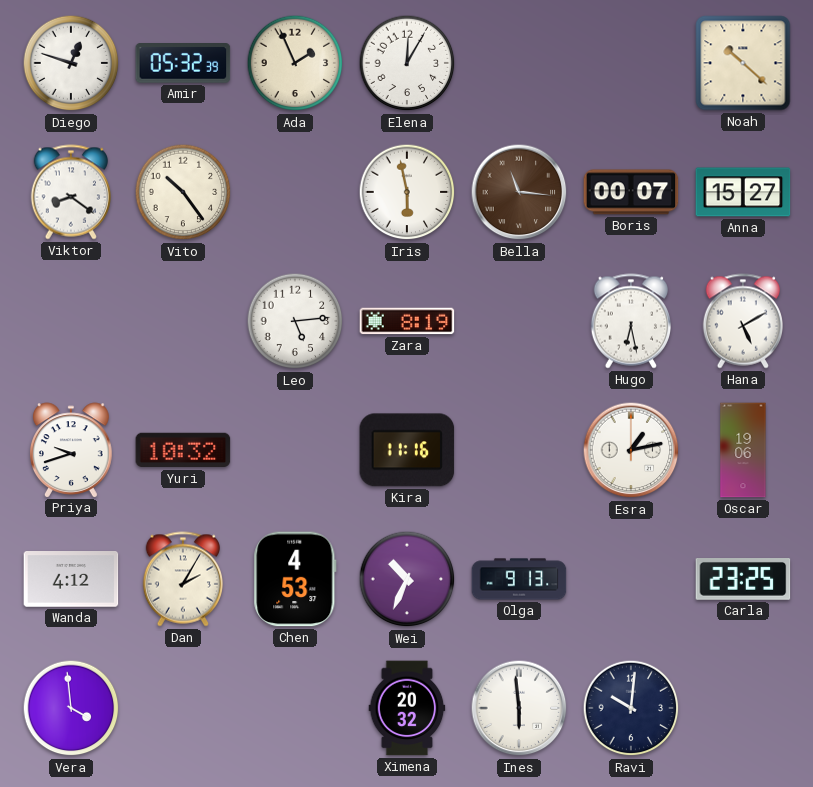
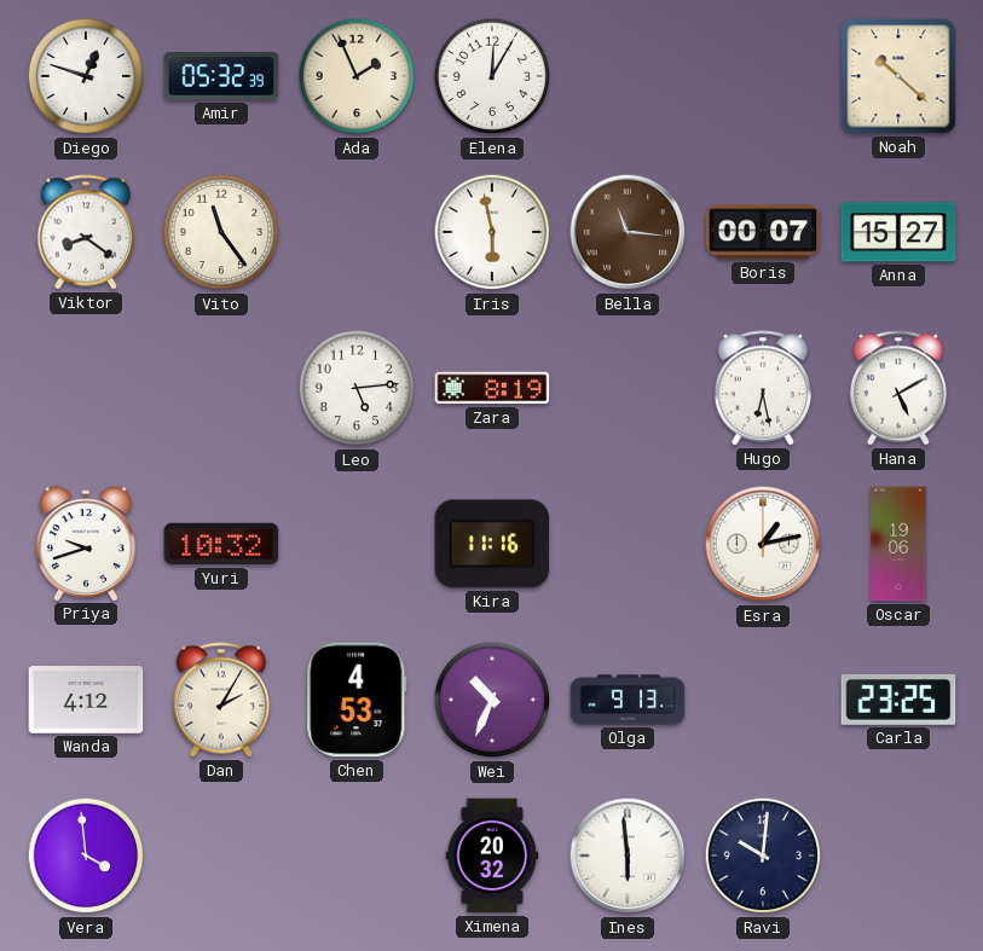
Vito: 10:24 -> 11:24 (221, 232)
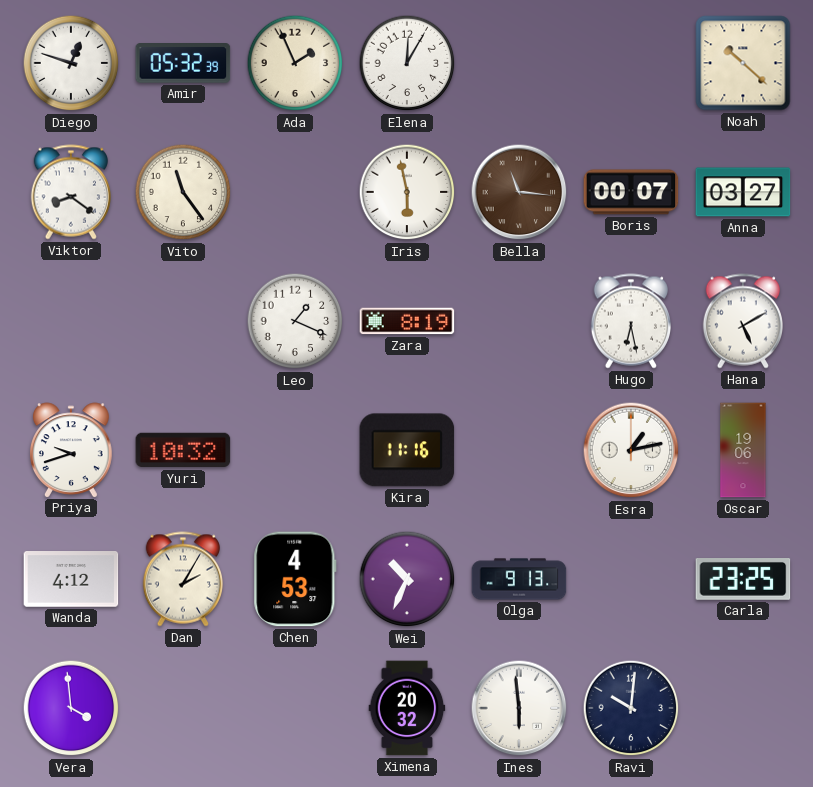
Anna: 15:27 -> 03:27 (743, 192)
Leo: 5:14 -> 1:19 (295, 321)
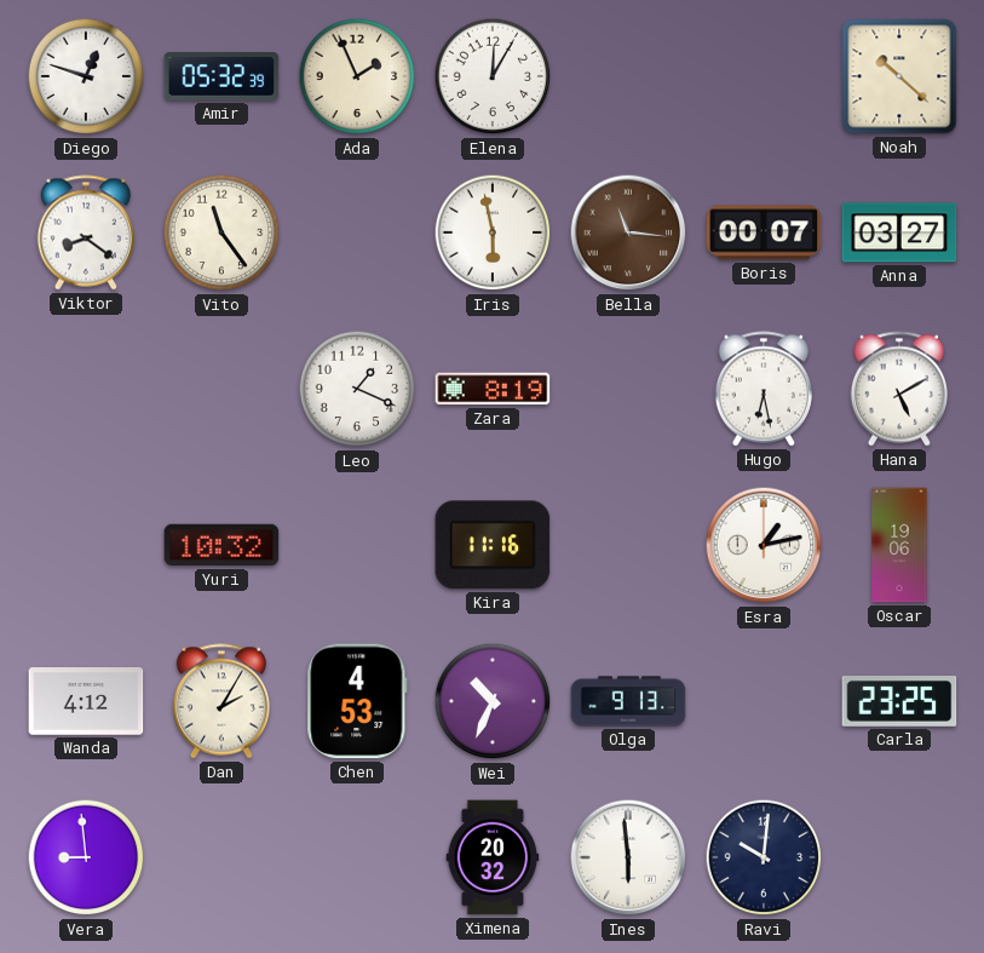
Priya: 9:42 -> none (71, 450)
Vera: 3:59 -> 8:59 (86, 857)
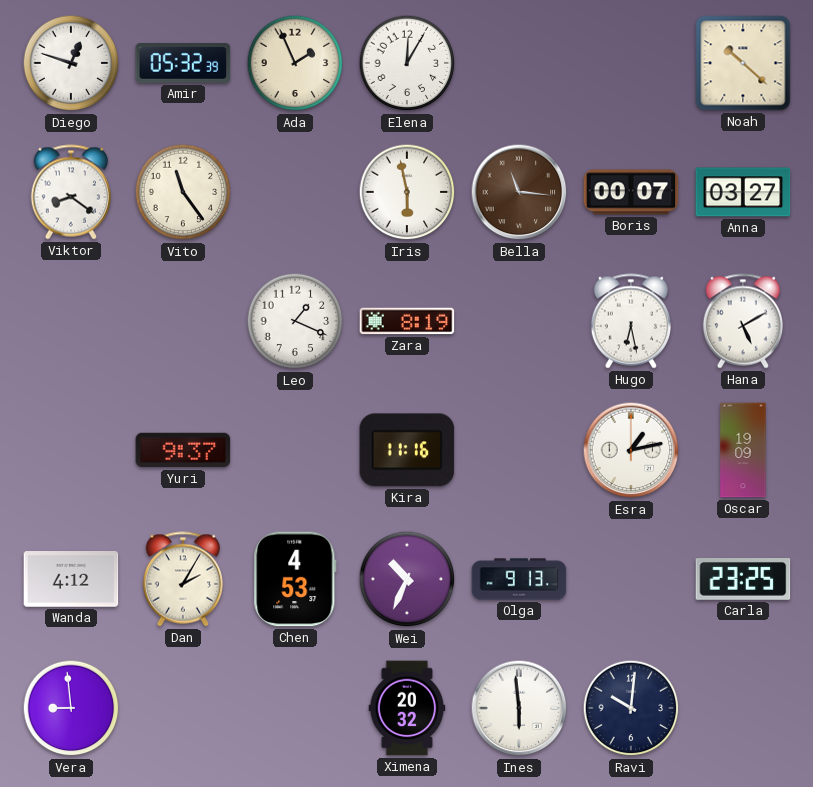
Yuri: 10:32 -> 9:37 (183, 450)
Oscar: 19:06 -> 19:09 (743, 450)
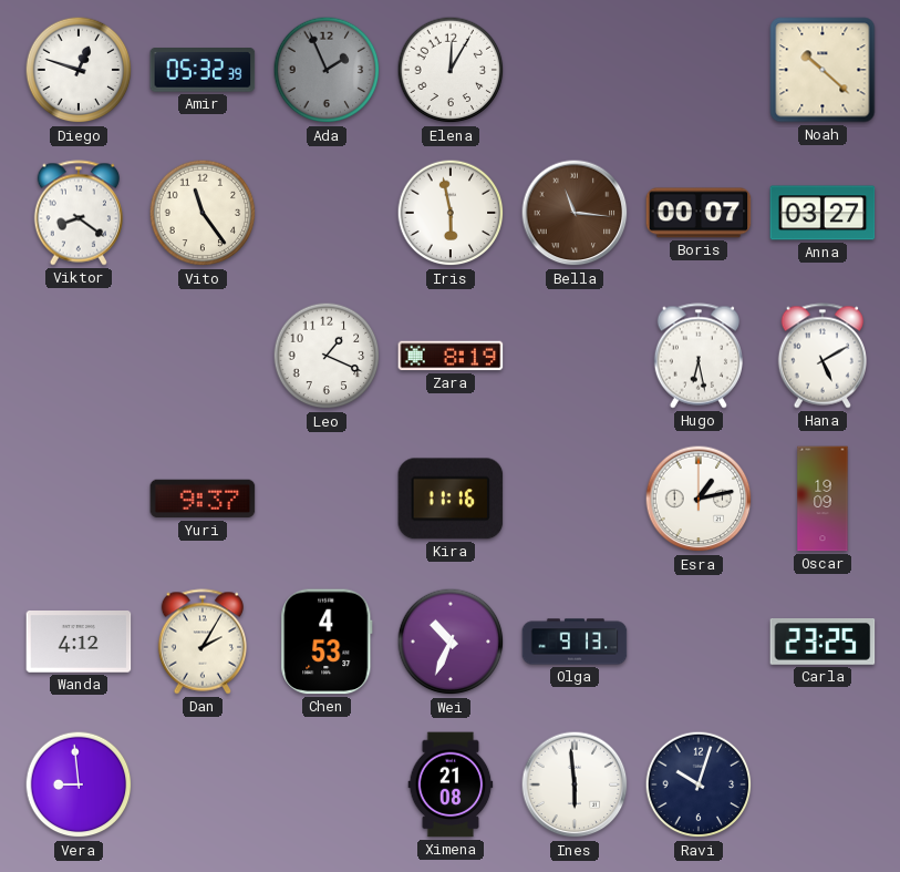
Ada dial: cream -> grey (327, 70)
Ximena: 20:32 -> 21:08 (451, 784)
Ravi: 10:01 -> 10:03 (699, 784)
